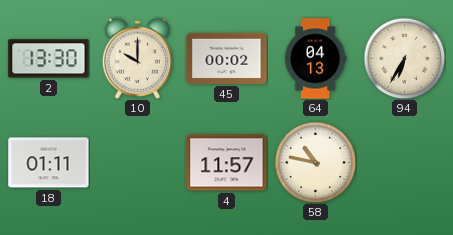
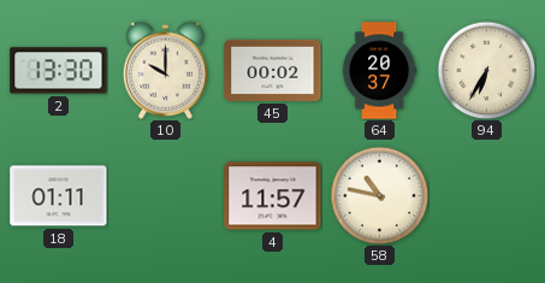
64: 04:13 -> 20:37 (379, 71)
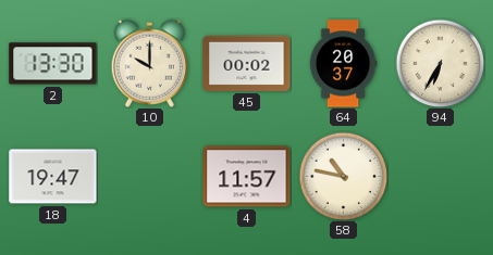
18: 01:11 -> 19:47 (53, 177)
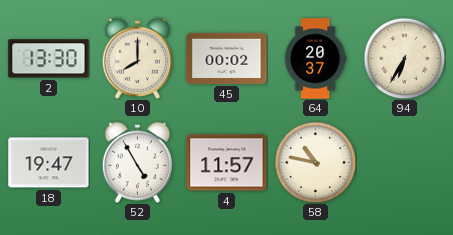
10: 10:00 -> 8:00 (137, 58)
52: none -> 4:55 (137, 162)
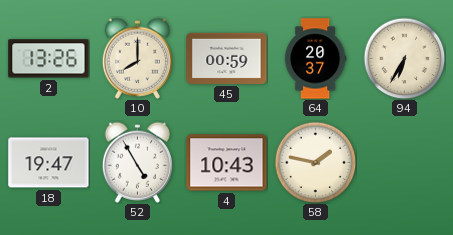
2: 13:30 -> 13:26 (49, 59)
45: 00:02 -> 00:59 (227, 58)
4: 11:57 -> 10:43 (227, 163)
58: 10:47 -> 1:47 (315, 162)
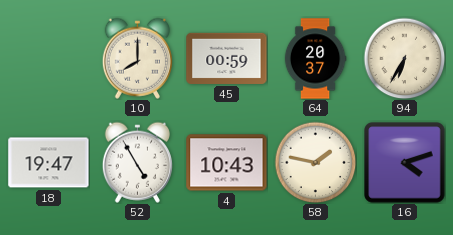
2: 13:26 -> none (49, 59)
16: none -> 4:12 (405, 163)
